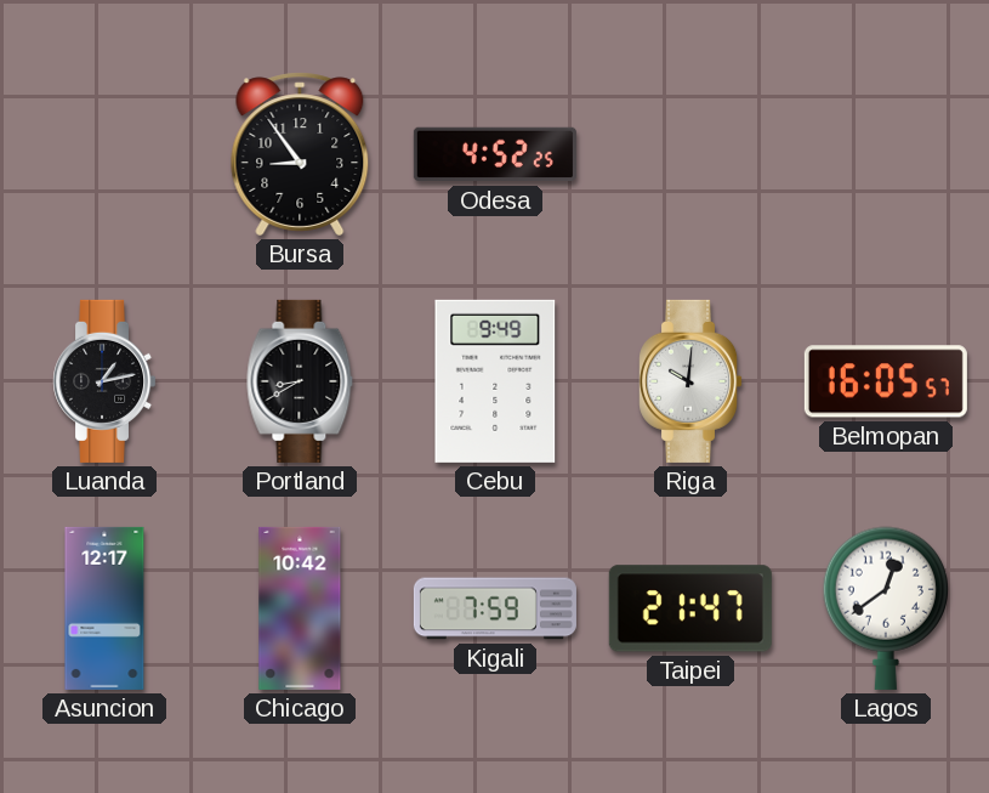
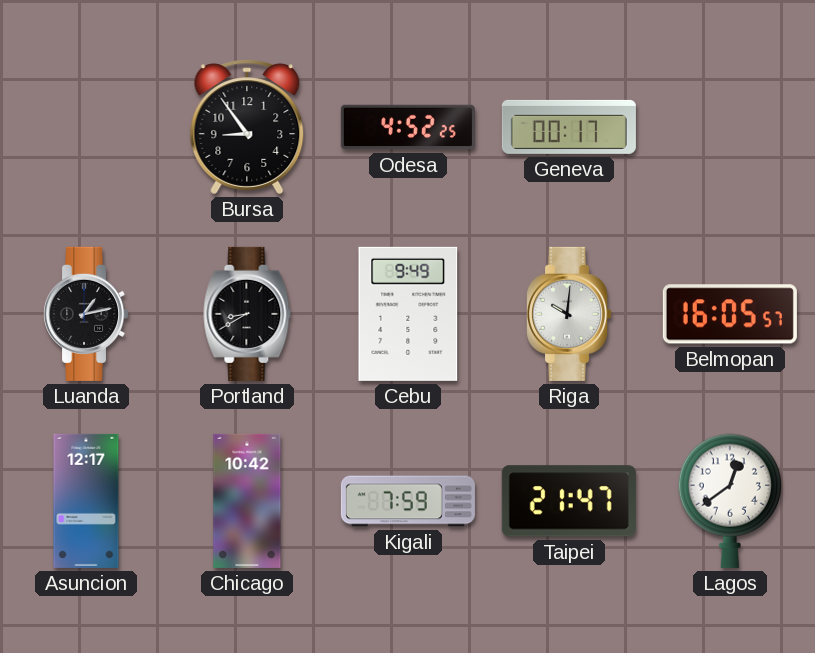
Geneva: none -> 00:17 (569, 127)
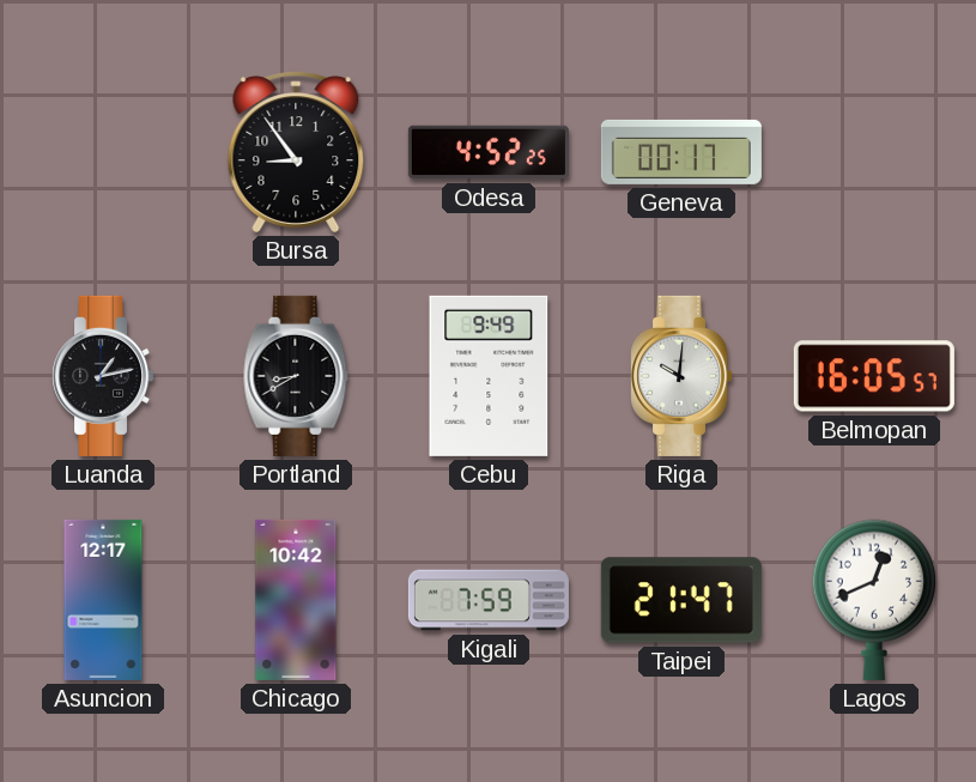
Lagos: 12:39 -> 12:41 (873, 600)
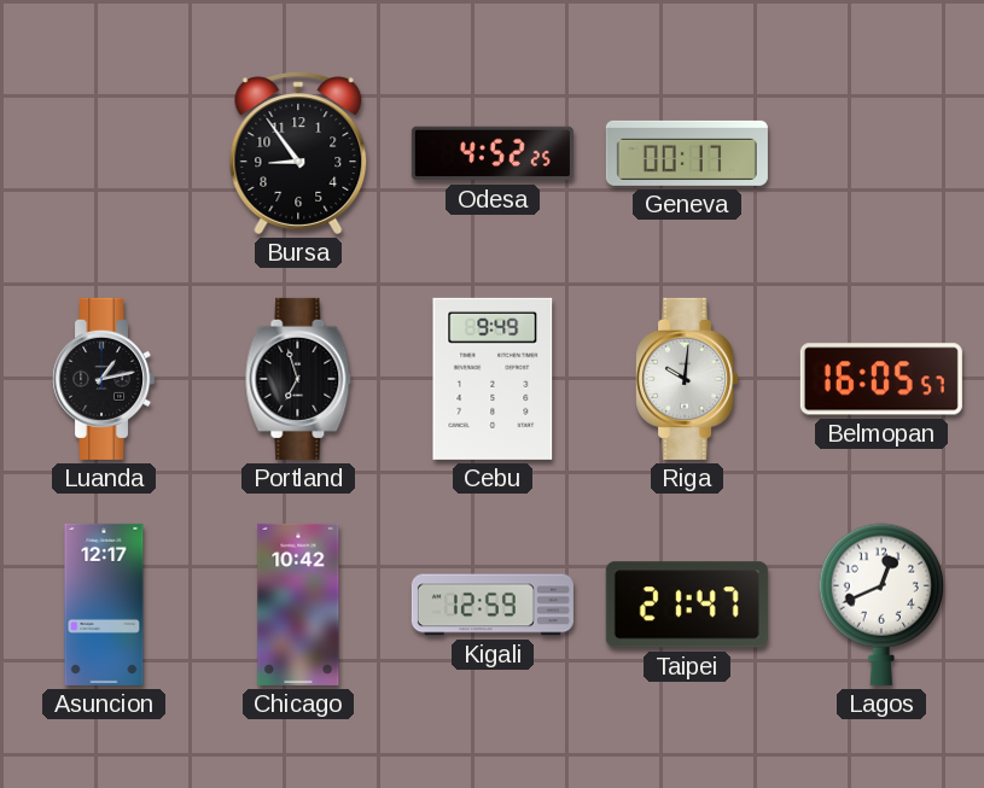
Portland: 8:40 -> 6:57 (298, 379)
Kigali: 7:59 -> 12:59 (493, 605)
